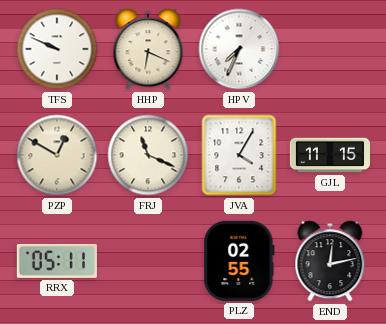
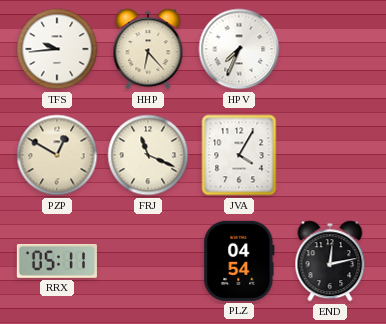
TFS: 9:49 -> 9:44 (57, 49)
HHP: 6:19 -> 6:23 (148, 49)
GJL: 11:15 -> none (330, 155)
PLZ: 02:55 -> 04:54 (239, 261)
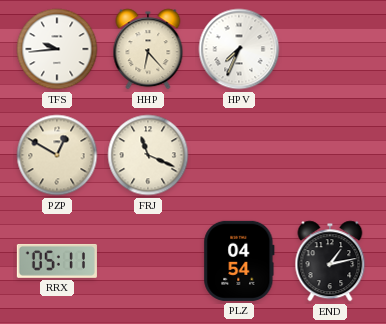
JVA: 4:05 -> none (239, 155)
END: 12:13 -> 1:13 (330, 261)
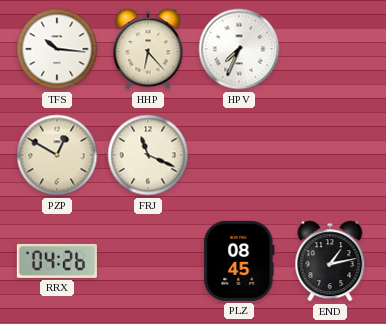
TFS: 9:44 -> 10:16 (57, 49)
RRX: 05:11 -> 04:26 (57, 261)
PLZ: 04:54 -> 08:45 (239, 261)
